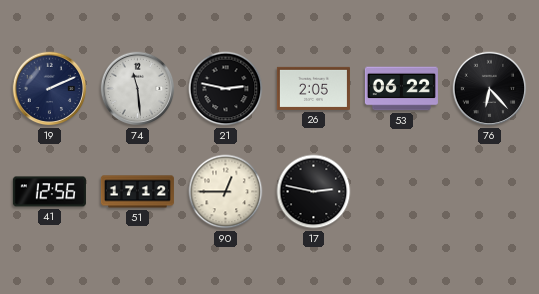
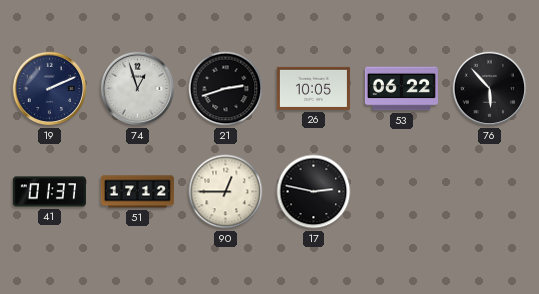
74: 11:29 -> 12:57 (138, 89)
21: 2:47 -> 2:42 (226, 89)
26: 2:05 -> 10:05 (313, 88)
76: 6:23 -> 5:53 (490, 89)
41: 12:56 -> 01:37 (49, 192)
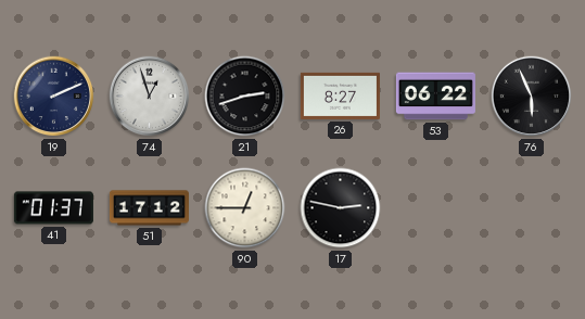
26: 10:05 -> 8:27 (340, 95)
76: 5:53 -> 5:56 (532, 97)
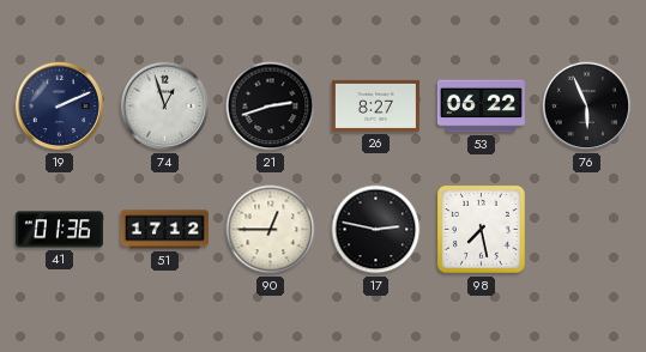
41: 01:37 -> 01:36 (59, 230)
98: none -> 7:28 (481, 229)
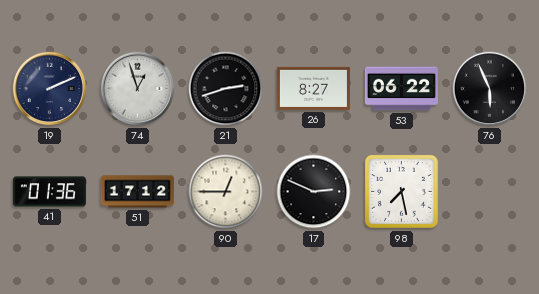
17: 2:47 -> 2:49 (314, 192)
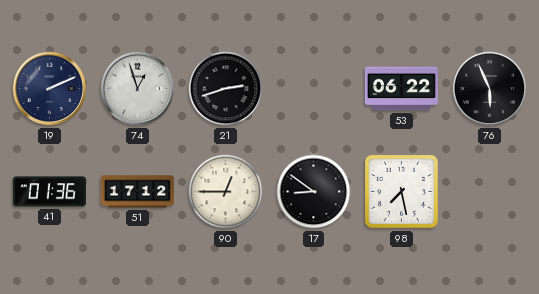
26: 8:27 -> none (313, 88)
17: 2:49 -> 8:51 (314, 192)
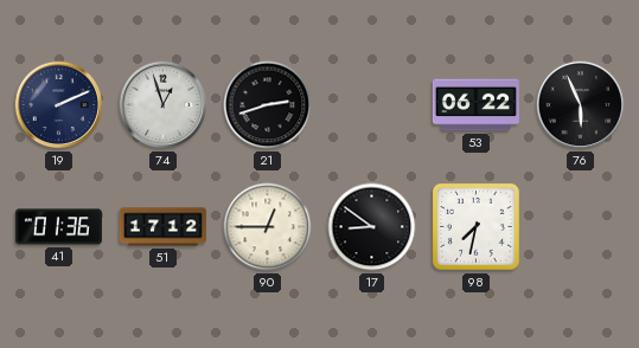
98: 7:28 -> 7:32 (475, 226)
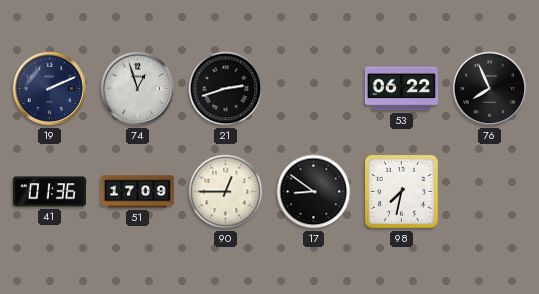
76: 5:56 -> 7:56 (490, 89)
51: 17:12 -> 17:09 (137, 192)
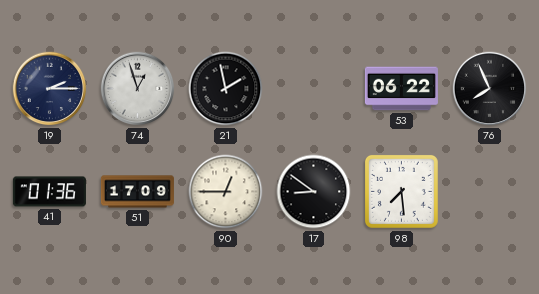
19: 2:11 -> 2:15 (50, 89)
21: 2:42 -> 1:58 (226, 89)
98: 7:32 -> 7:29 (401, 191)
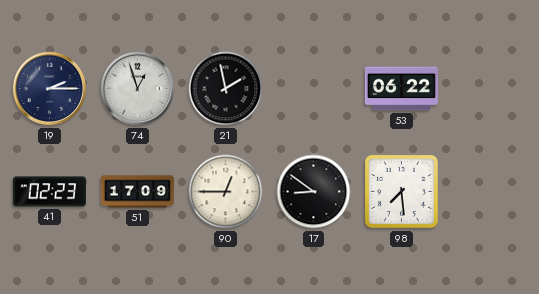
76: 7:56 -> none (490, 89)
41: 01:36 -> 02:23 (49, 192)
